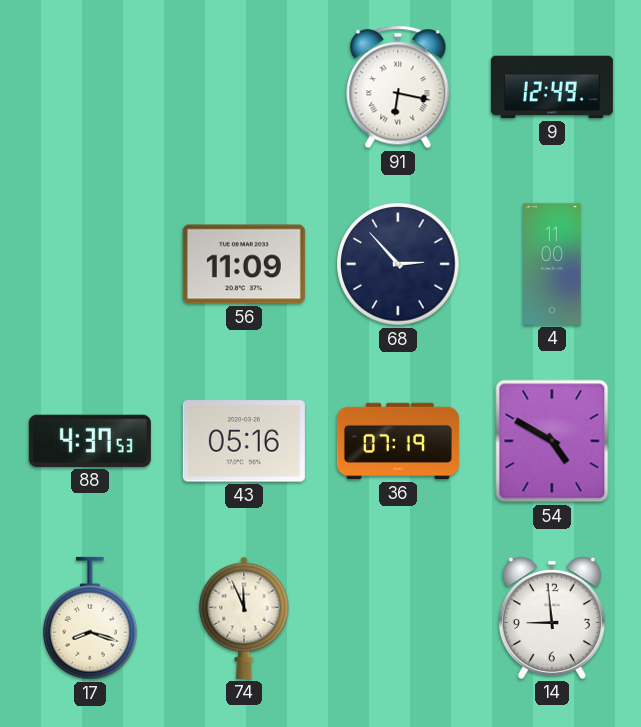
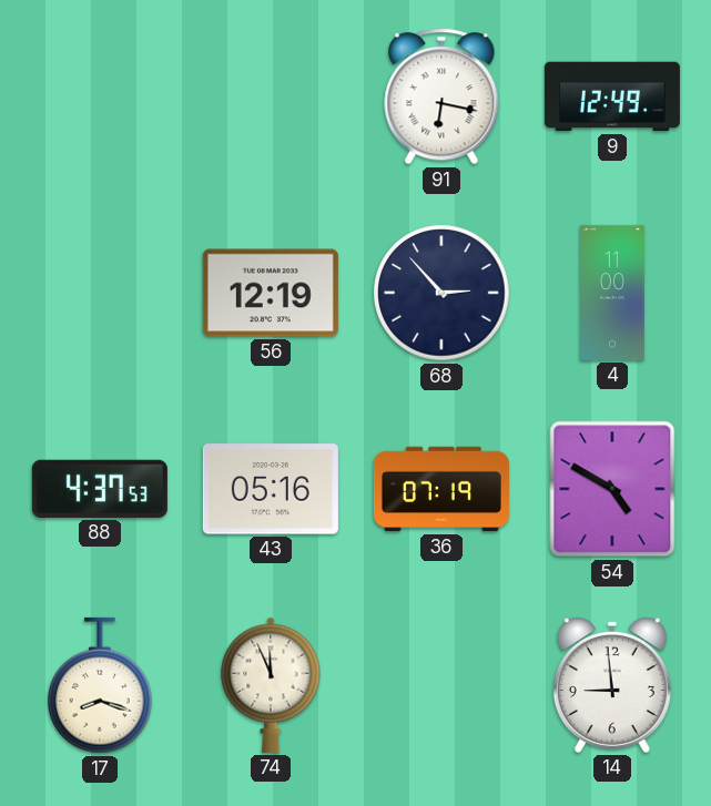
56: 11:09 -> 12:19 (271, 293)
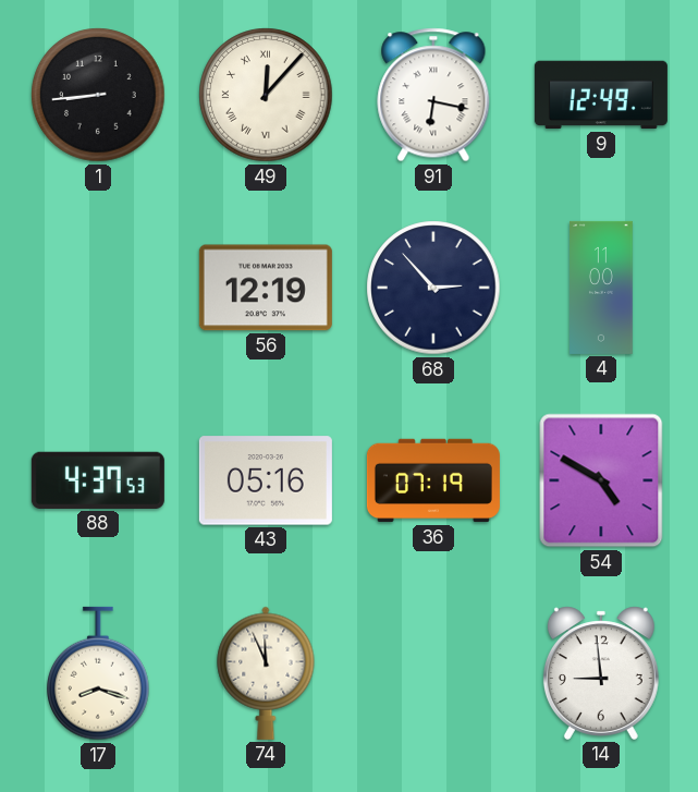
1: none -> 8:44 (98, 95)
49: none -> 12:07 (266, 95)
